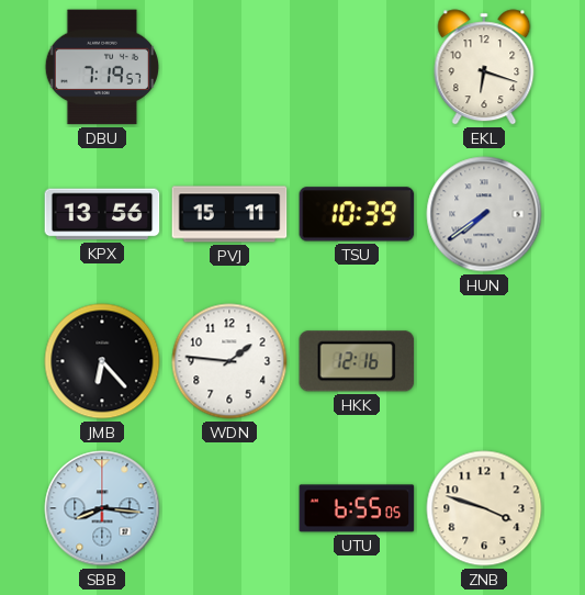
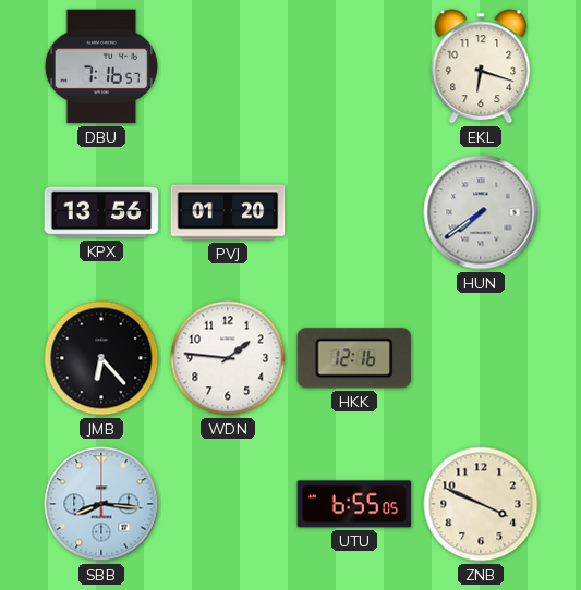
DBU: 7:19 -> 7:16 (100, 66)
PVJ: 15:11 -> 01:20 (228, 212)
TSU: 10:39 -> none (357, 214)
ZNB: 3:48 -> 3:49 (481, 504)
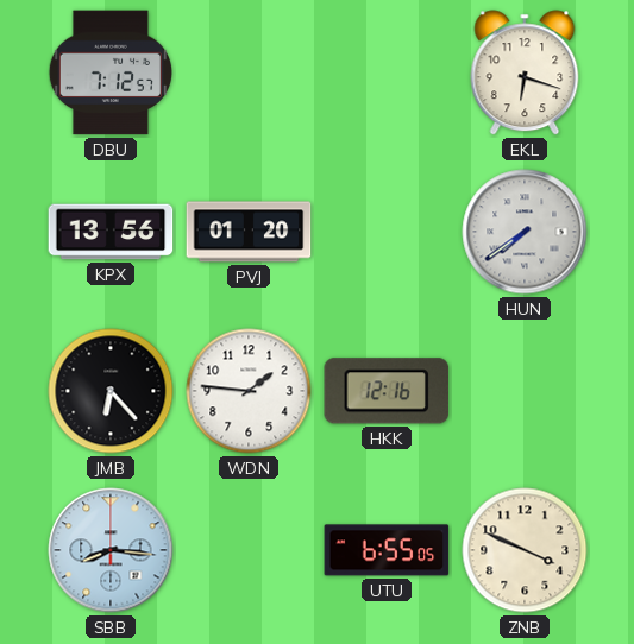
DBU: 7:16 -> 7:12 (109, 72)
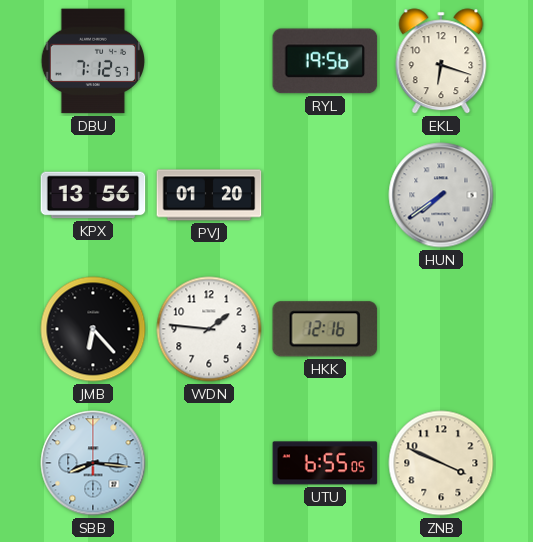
RYL: none -> 19:56 (325, 61)
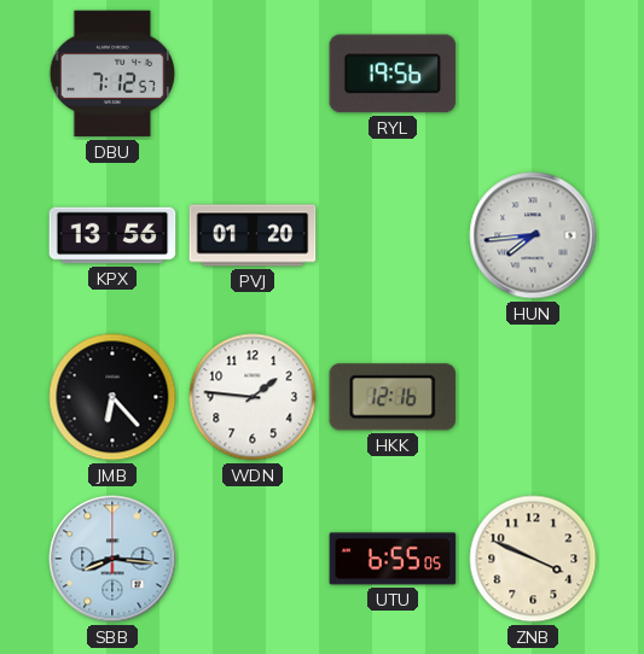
EKL: 6:18 -> none (441, 61)
HUN: 7:39 -> 7:44 (533, 235)
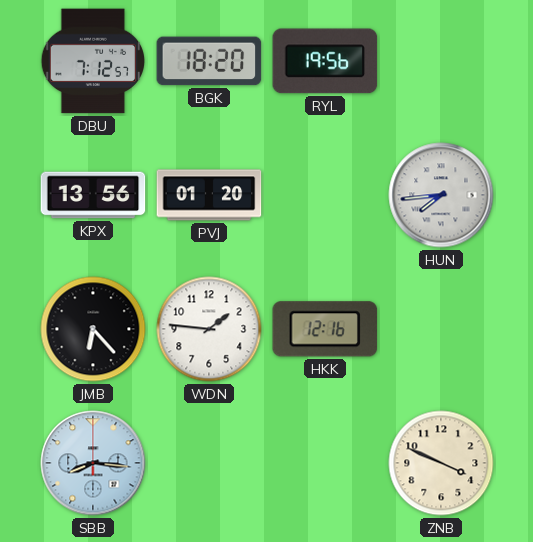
BGK: none -> 18:20 (209, 61)
UTU: 6:55 -> none (393, 559)
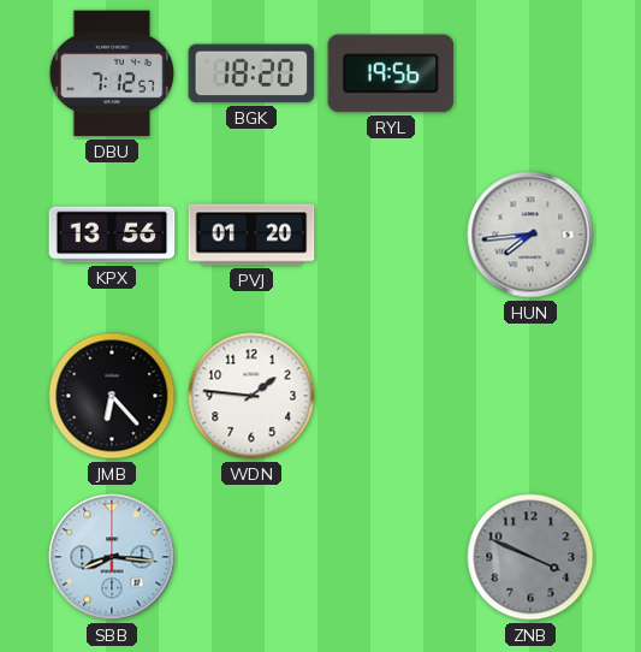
HKK: 12:16 -> none (325, 329)
ZNB dial: cream -> grey (530, 557)
